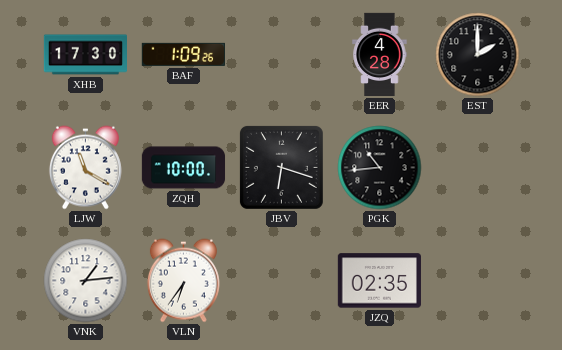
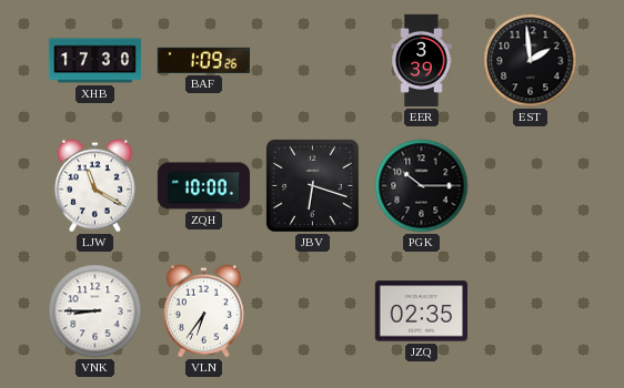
EER: 4:28 -> 3:39 (422, 61)
EST: 2:00 -> 1:59 (531, 61)
PGK: 10:44 -> 10:15 (422, 186)
VNK: 1:14 -> 8:45 (95, 312)
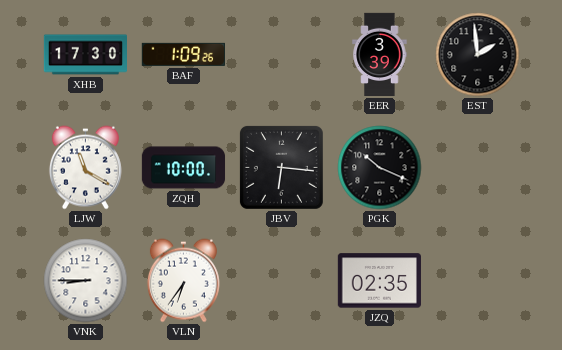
JBV: 6:18 -> 6:16 (281, 167)
PGK: 10:15 -> 10:19 (380, 168)
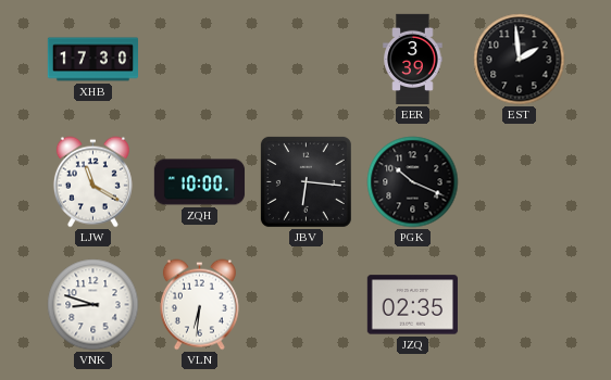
BAF: 1:09 -> none (183, 54)
VNK: 8:45 -> 8:48 (93, 305)
VLN: 6:36 -> 6:31 (199, 305)
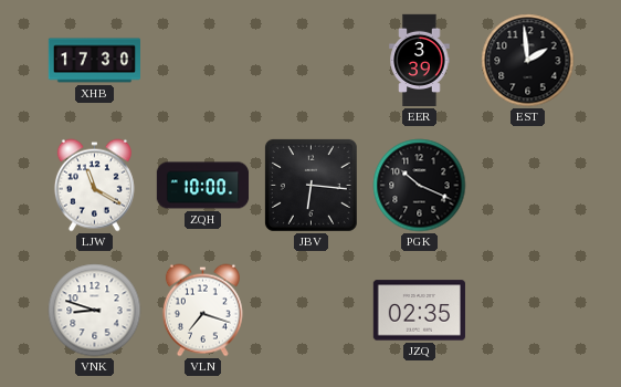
VLN: 6:31 -> 7:18 (202, 311)
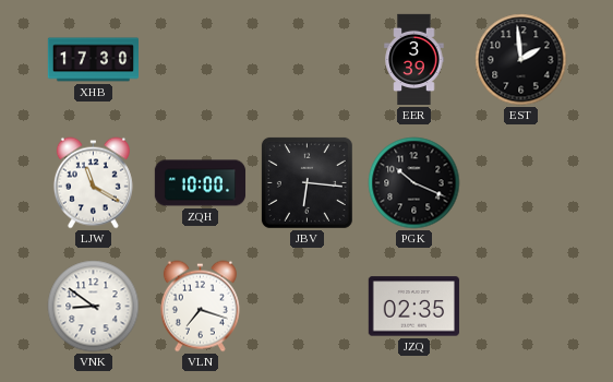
VNK: 8:48 -> 8:51 (94, 307)
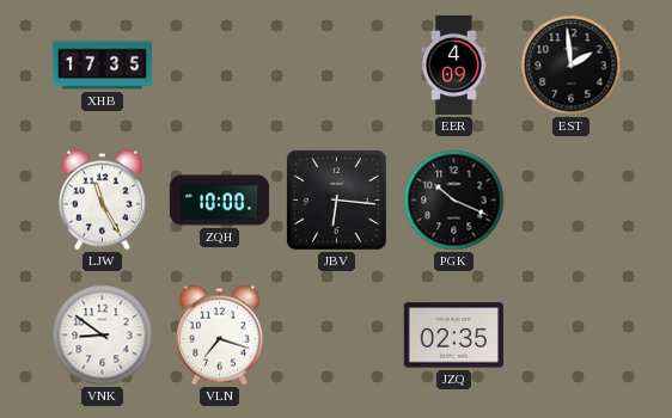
XHB: 17:30 -> 17:35 (102, 66)
EER: 3:39 -> 4:09 (454, 66)
LJW: 11:20 -> 11:25 (102, 201)
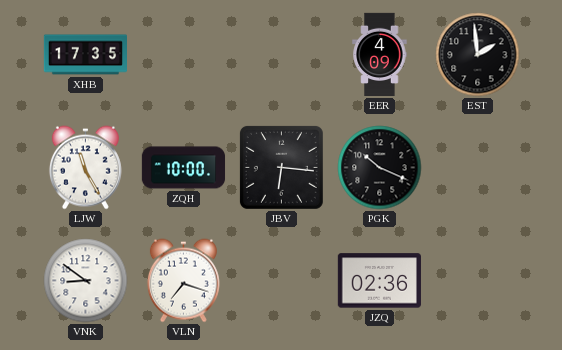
JZQ: 02:35 -> 02:36 (379, 281)
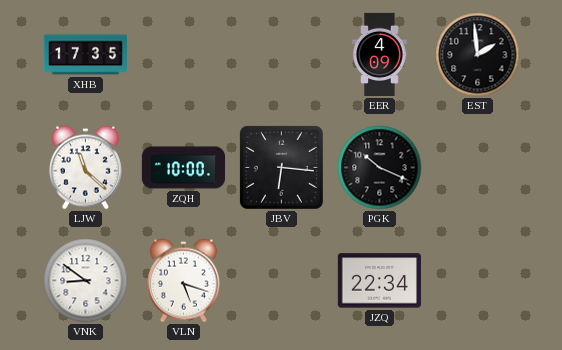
LJW: 11:25 -> 11:22 (85, 168)
VLN: 7:18 -> 5:18 (183, 281)
JZQ: 02:36 -> 22:34 (379, 281)
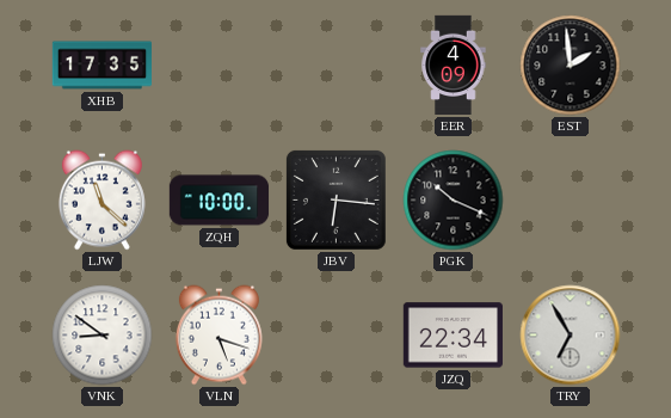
TRY: none -> 6:55 (571, 336)
